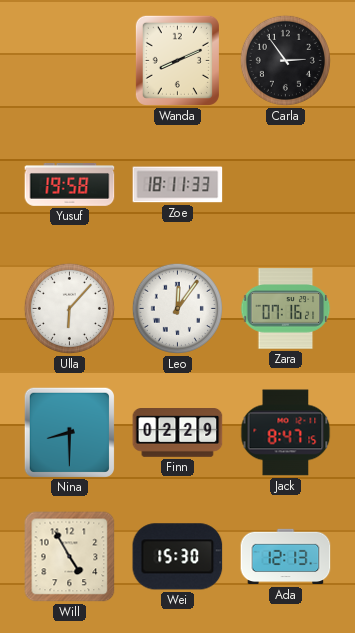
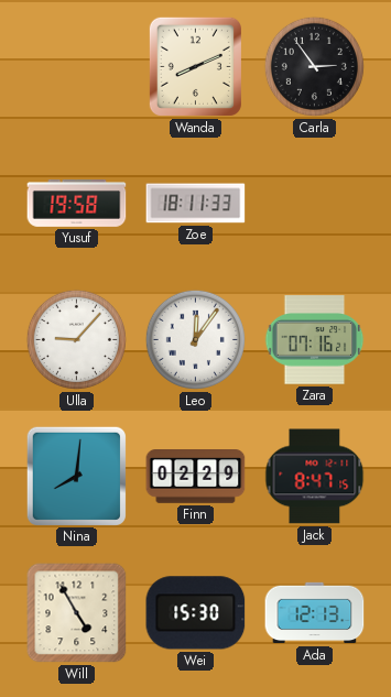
Ulla: 6:07 -> 9:07 (76, 339)
Nina: 8:30 -> 8:01 (76, 476)
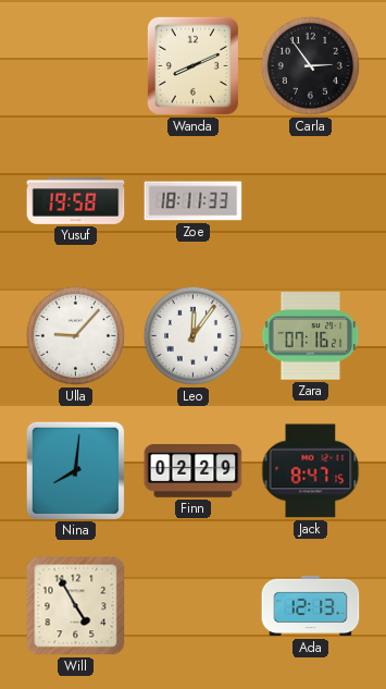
Wei: 15:30 -> none (196, 613)
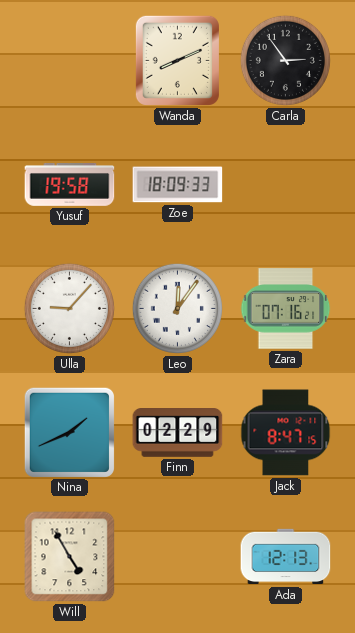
Zoe: 18:11 -> 18:09 (178, 185)
Nina: 8:01 -> 1:41 (69, 432)
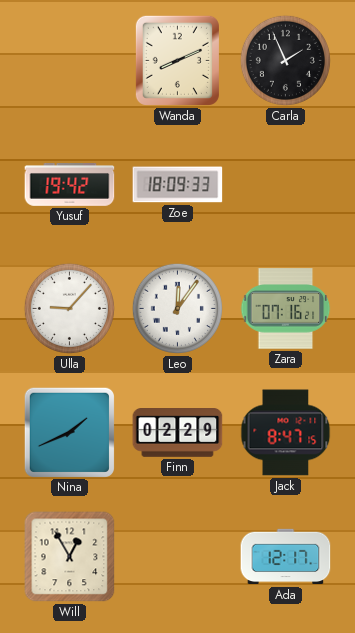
Carla: 2:54 -> 1:56 (285, 60)
Yusuf: 19:58 -> 19:42 (70, 185)
Will: 4:55 -> 12:55 (70, 557)
Ada: 12:13 -> 12:17 (286, 557)
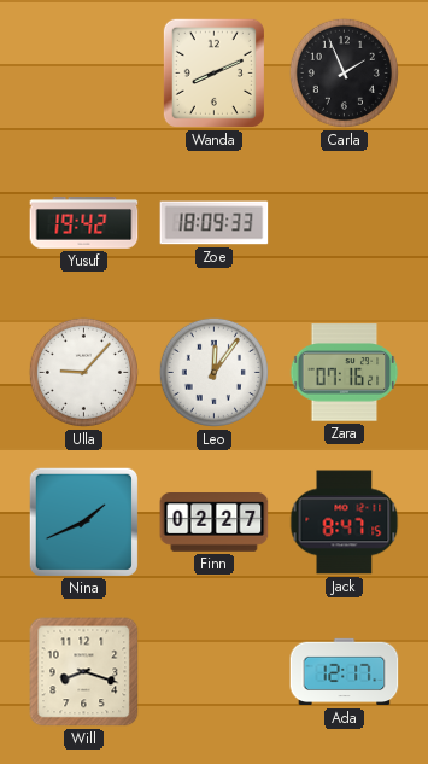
Finn: 02:29 -> 02:27 (215, 523)
Will: 12:55 -> 8:18 (84, 672)
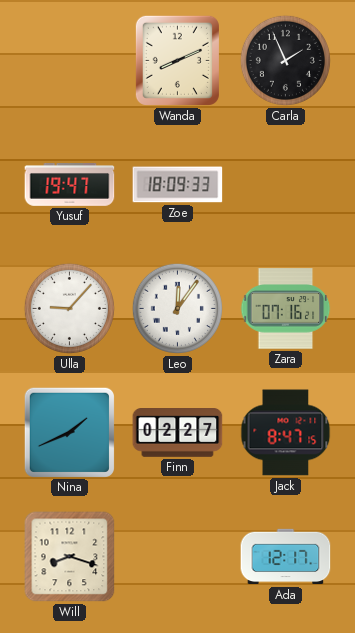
Yusuf: 19:42 -> 19:47 (70, 185)
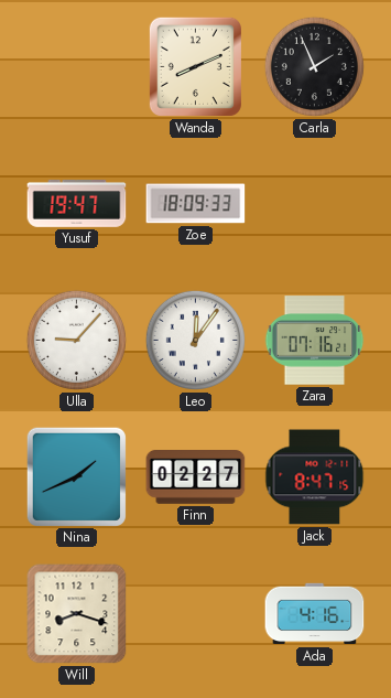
Ada: 12:17 -> 4:16 (315, 614)
